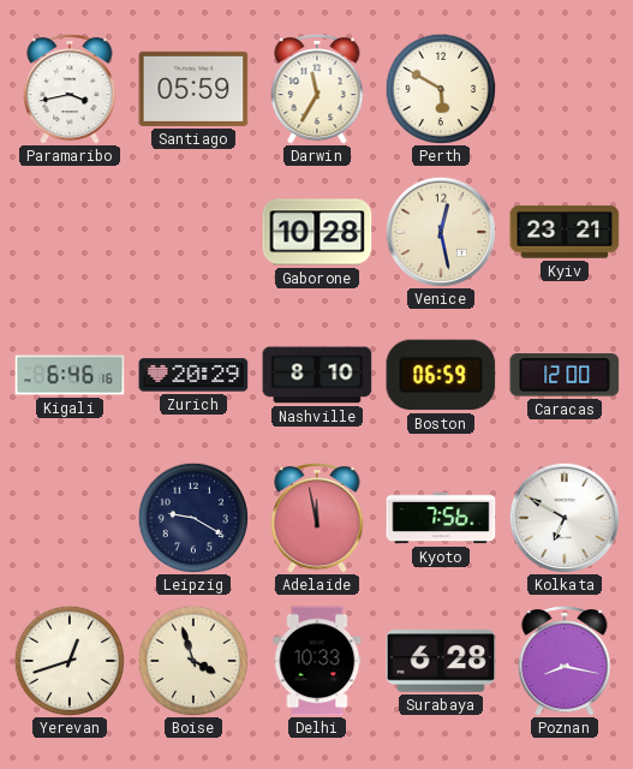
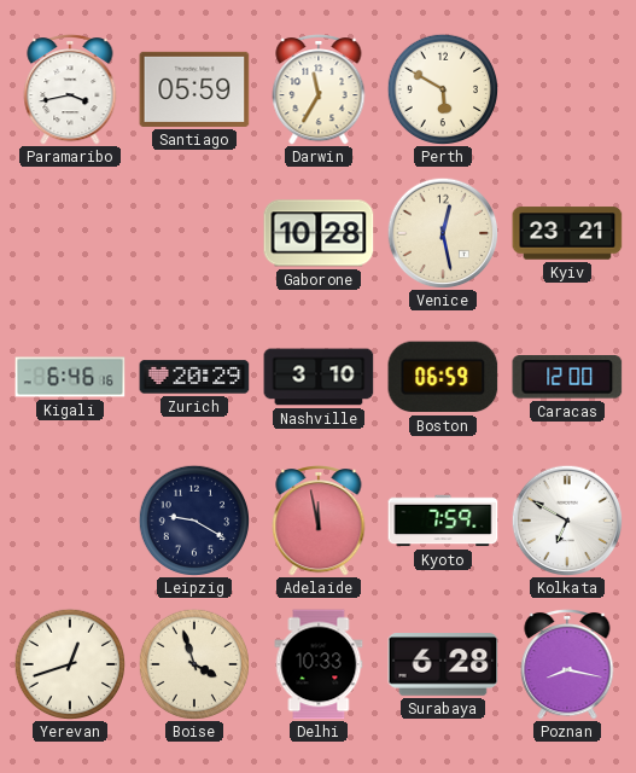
Nashville: 8:10 -> 3:10 (319, 377)
Kyoto: 7:56 -> 7:59 (443, 521)
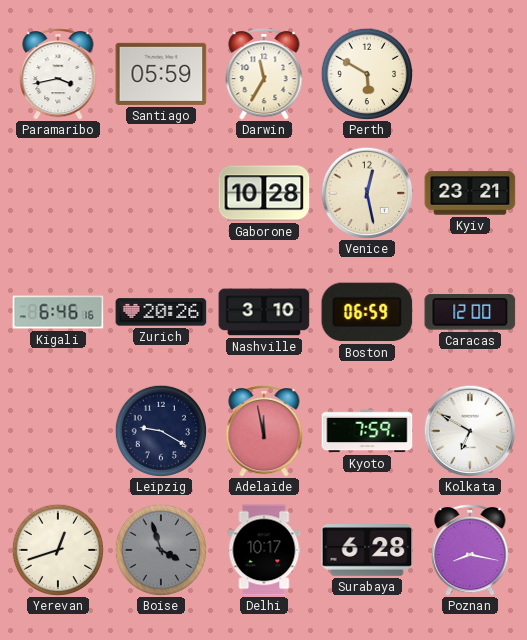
Zurich: 20:29 -> 20:26 (161, 312)
Boise dial: cream -> grey (161, 550)
Delhi: 10:33 -> 10:17 (264, 550)
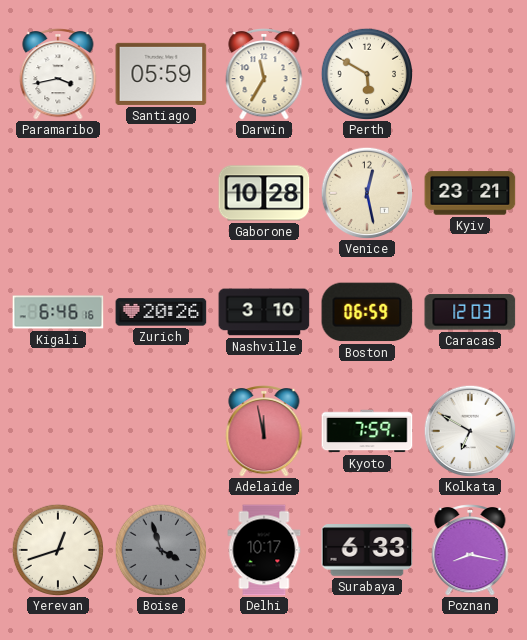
Caracas: 12:00 -> 12:03 (470, 312)
Leipzig: 9:20 -> none (161, 431)
Surabaya: 6:28 -> 6:33 (367, 550)
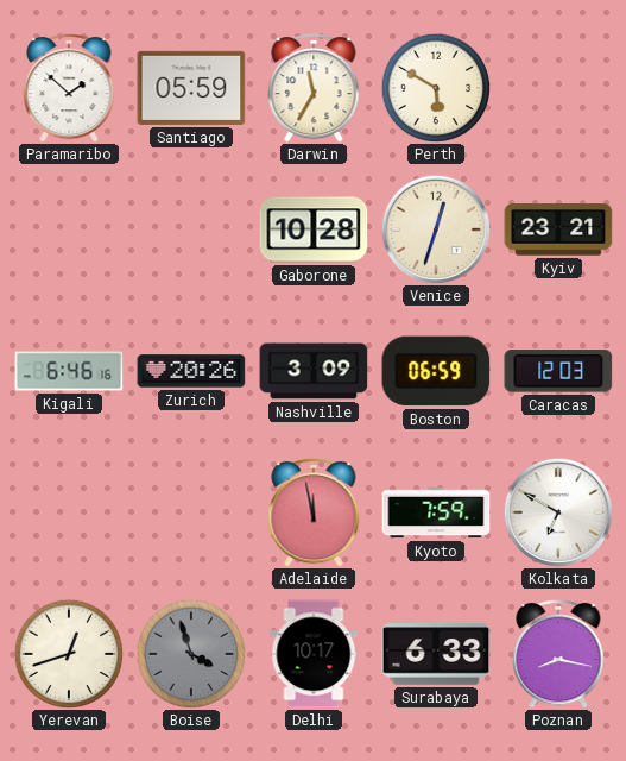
Paramaribo: 3:43 -> 1:52 (69, 89)
Venice: 12:28 -> 12:33 (436, 229)
Nashville: 3:10 -> 3:09 (314, 371)
